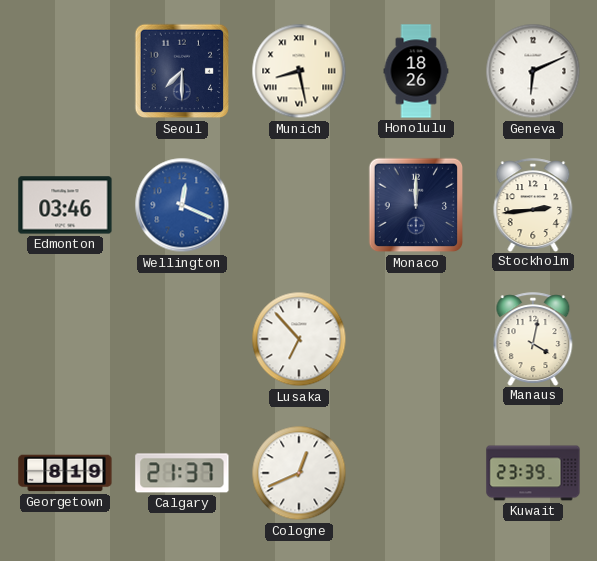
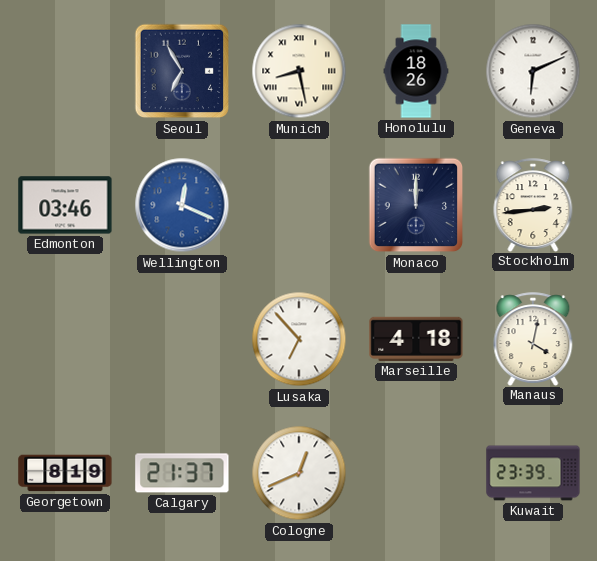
Seoul: 7:30 -> 6:55 (182, 71)
Marseille: none -> 4:18 (416, 339)
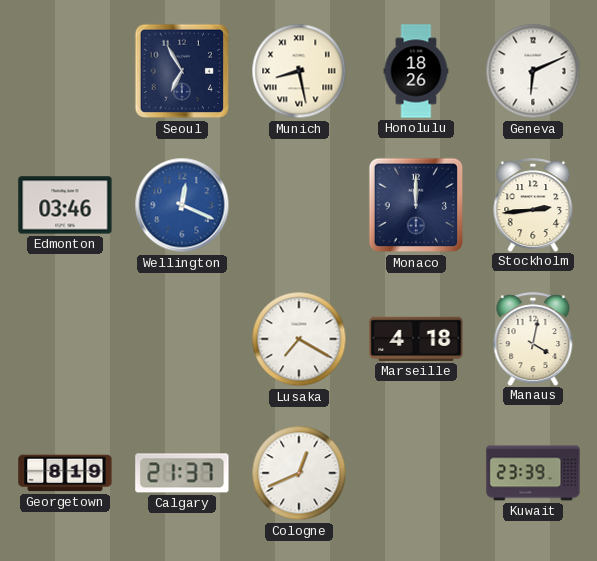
Lusaka: 6:53 -> 7:20 (299, 339)
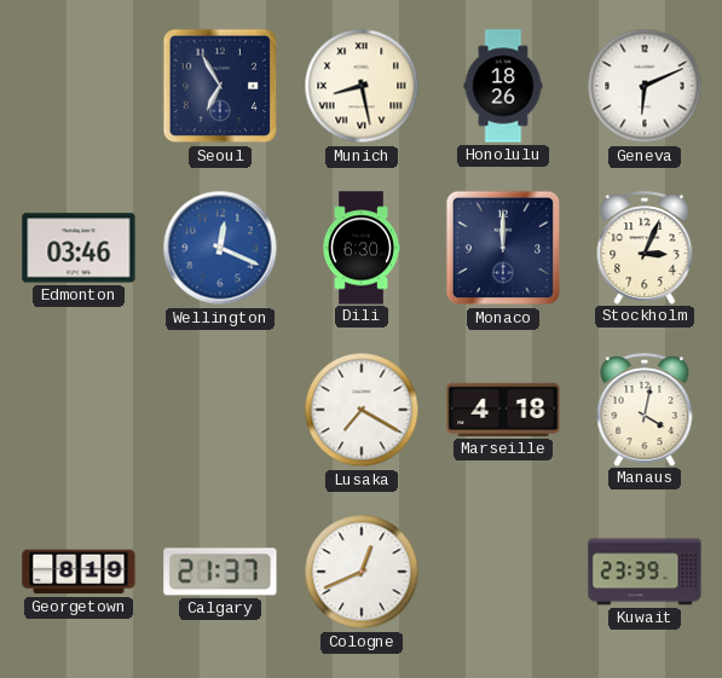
Dili: none -> 6:30 (362, 248)
Stockholm: 2:44 -> 3:04 (645, 248)
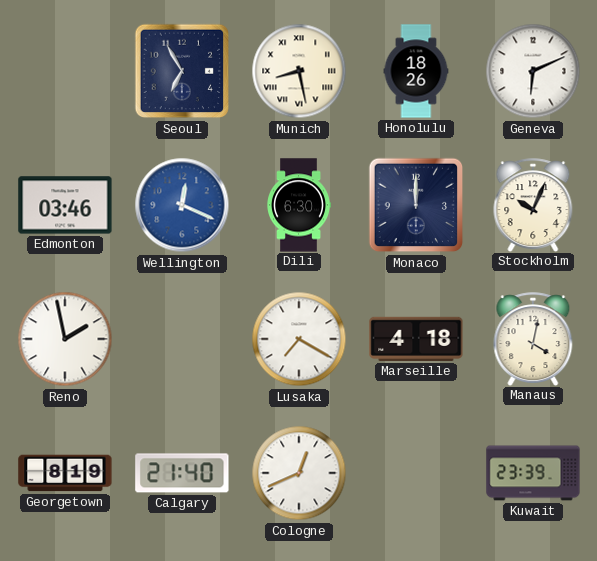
Stockholm: 3:04 -> 10:04 (533, 205)
Reno: none -> 1:58 (65, 339)
Calgary: 21:37 -> 21:40 (182, 473)
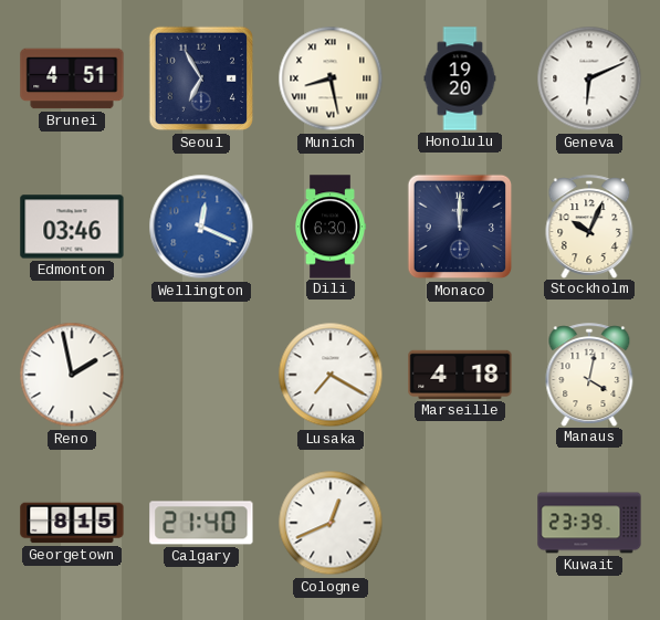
Brunei: none -> 4:51 (72, 78)
Honolulu: 18:26 -> 19:20 (460, 78)
Georgetown: 8:19 -> 8:15 (72, 523)
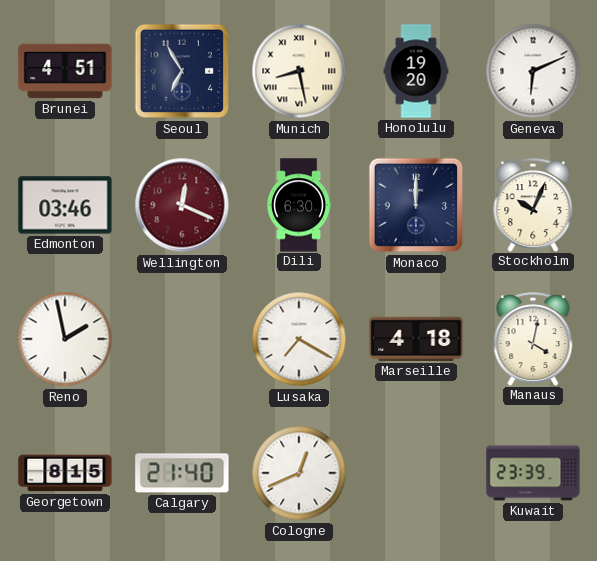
Wellington dial: blue -> burgundy (182, 205)
